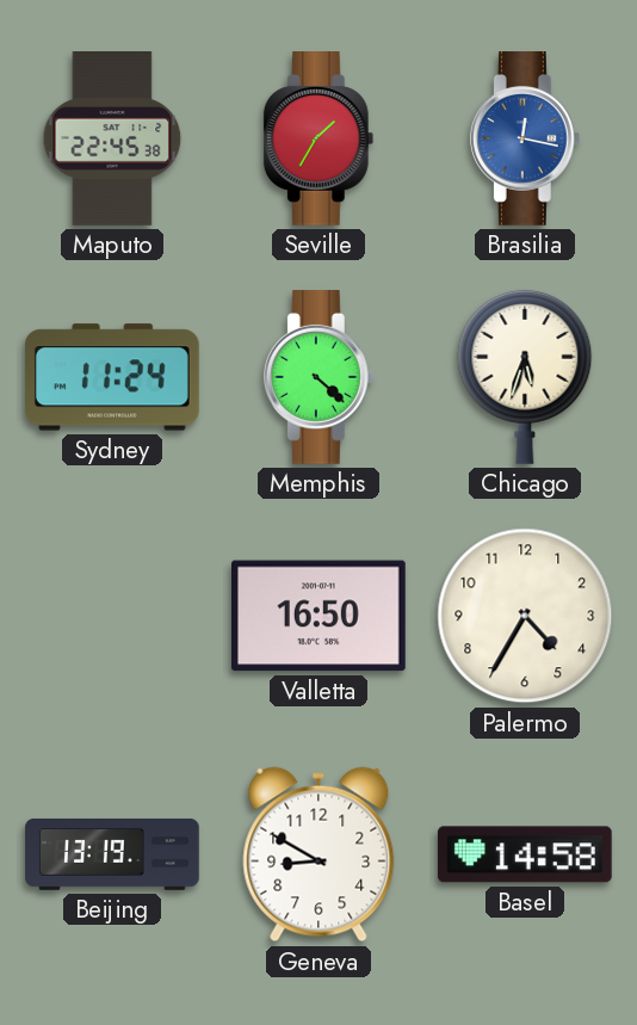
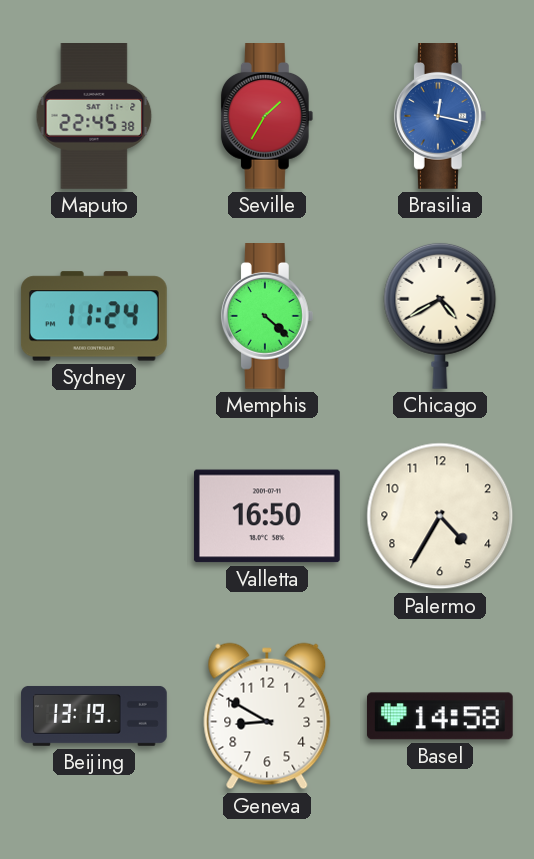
Chicago: 5:33 -> 4:40 (440, 316)
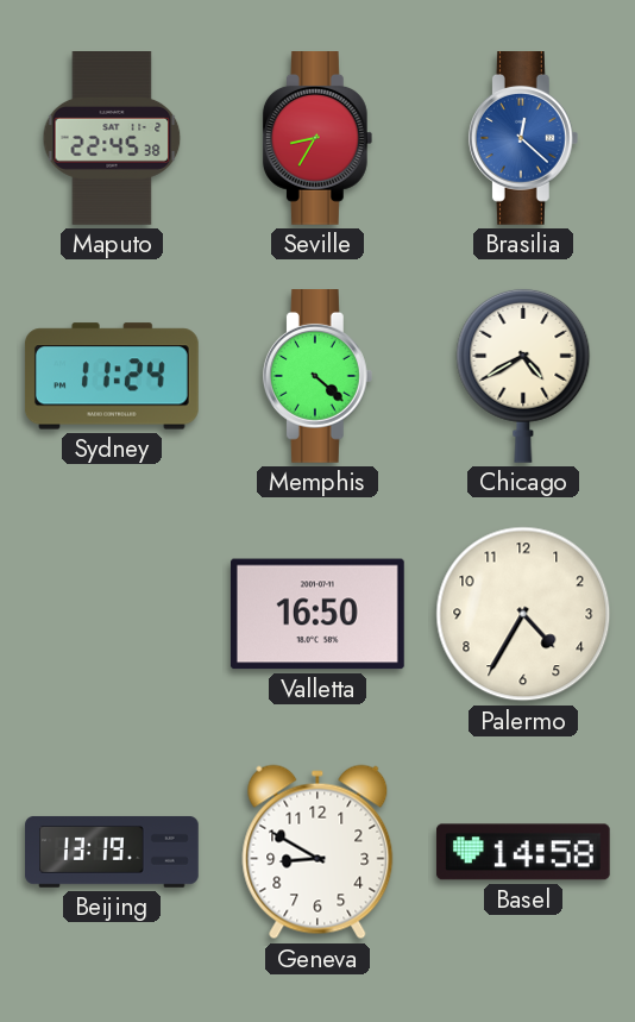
Seville: 1:35 -> 8:35 (317, 139)
Brasilia: 12:17 -> 12:22 (523, 139)
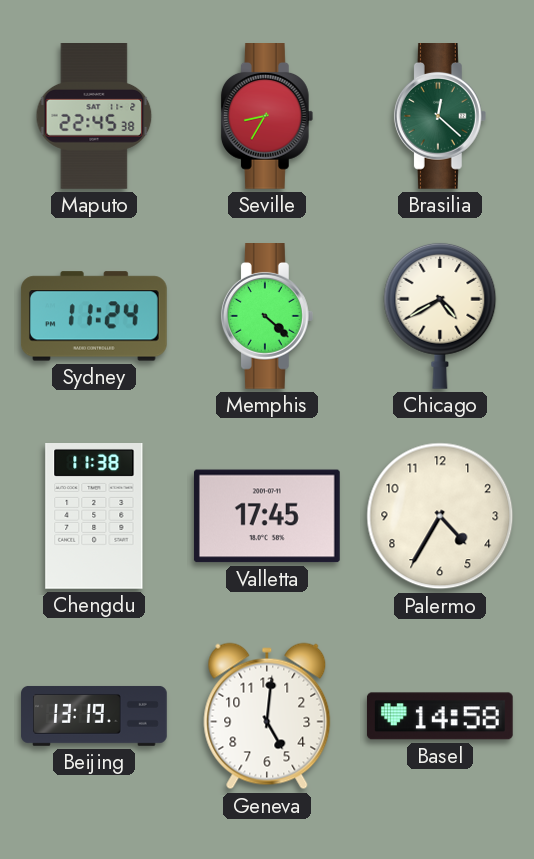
Brasilia dial: blue -> green (440, 117)
Chengdu: none -> 11:38 (94, 517)
Valletta: 16:50 -> 17:45 (267, 516)
Geneva: 8:50 -> 5:01 (267, 716)
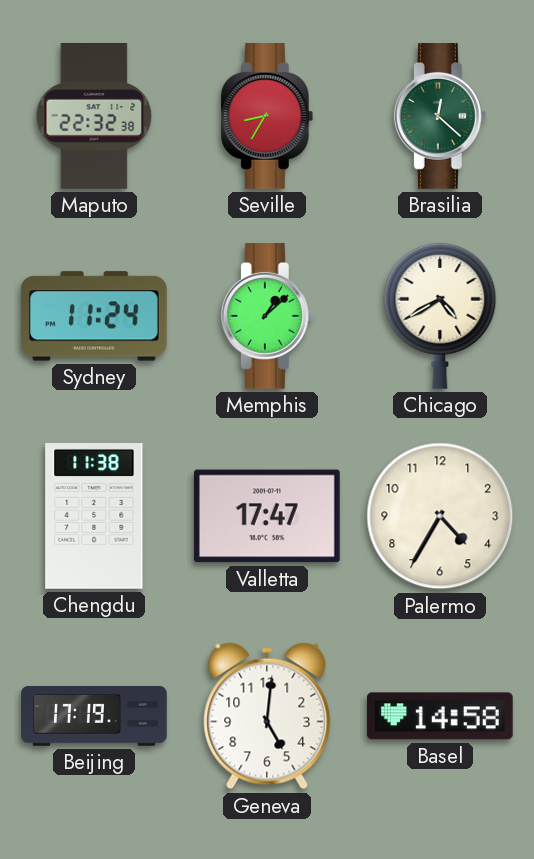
Maputo: 22:45 -> 22:32 (94, 117)
Memphis: 4:22 -> 1:08 (267, 317)
Valletta: 17:45 -> 17:47 (267, 516)
Beijing: 13:19 -> 17:19 (94, 716)
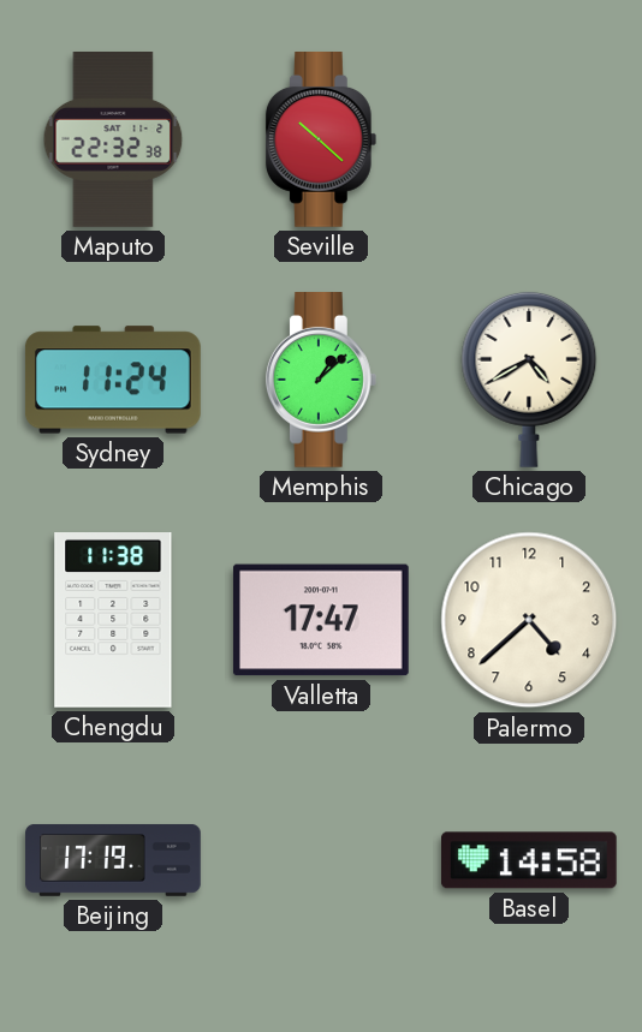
Seville: 8:35 -> 10:22 (321, 141)
Brasilia: 12:22 -> none (440, 117)
Palermo: 4:35 -> 4:38 (529, 620)
Geneva: 5:01 -> none (267, 716)
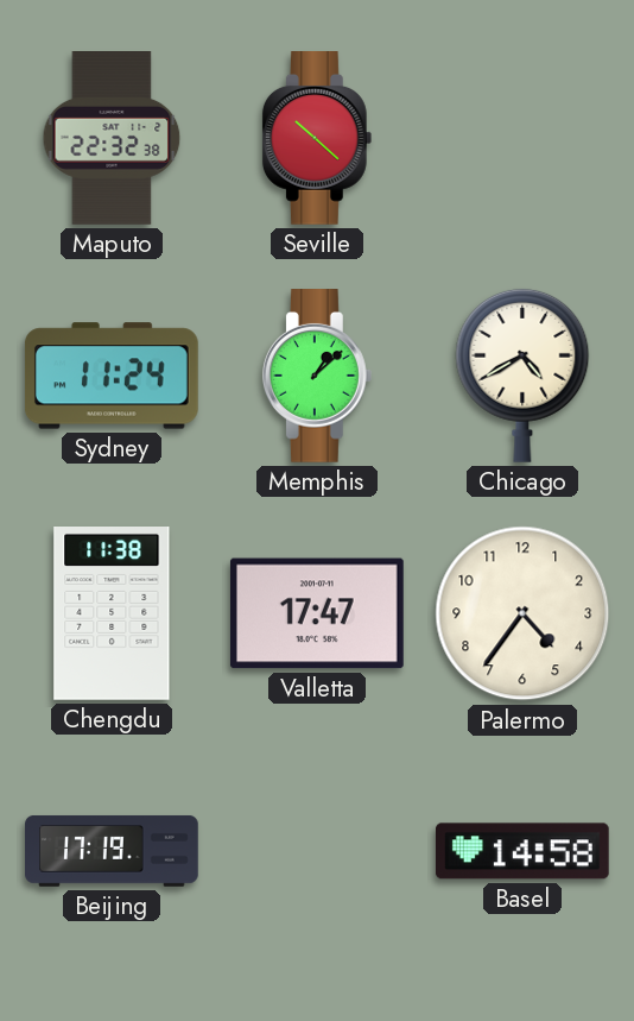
Palermo: 4:38 -> 4:36 (522, 613)
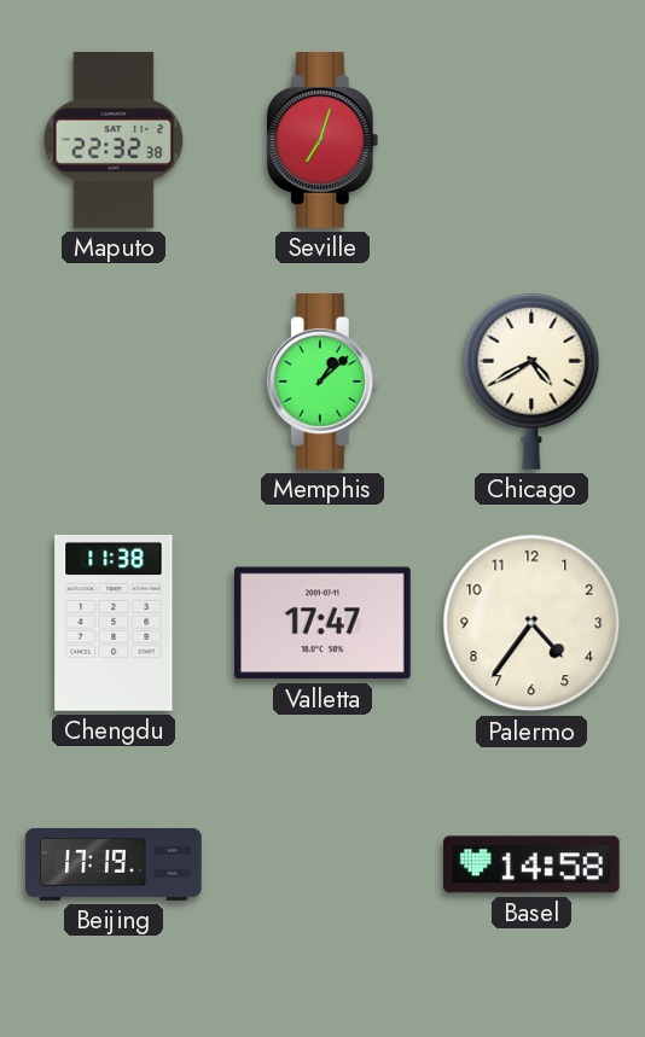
Seville: 10:22 -> 7:03 (322, 141)
Sydney: 11:24 -> none (112, 376)
